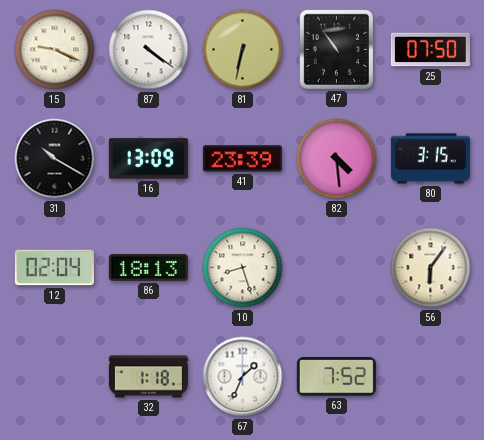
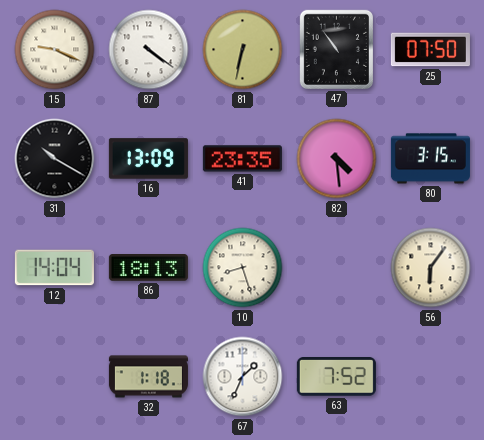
41: 23:39 -> 23:35 (242, 159)
12: 02:04 -> 14:04 (54, 268)
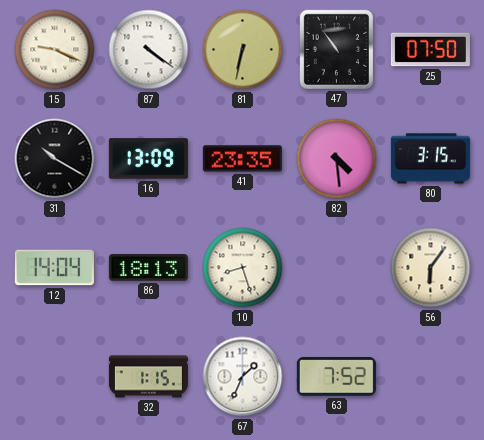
32: 1:18 -> 1:15 (148, 377)
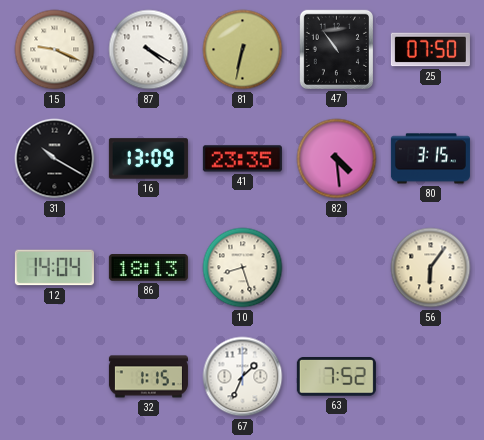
87: 4:21 -> 4:20 (149, 50)
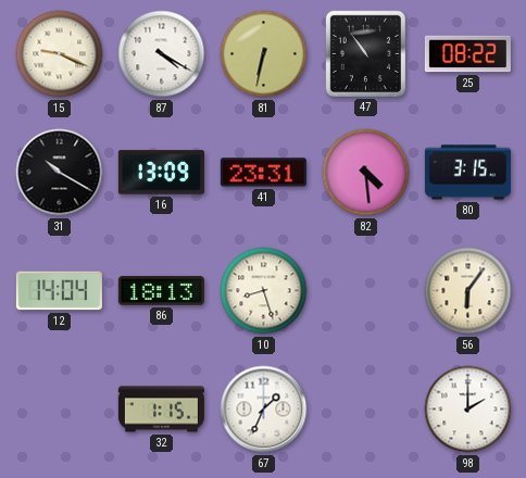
25: 07:50 -> 08:22 (467, 54)
41: 23:35 -> 23:31 (263, 173)
63: 7:52 -> none (336, 377)
98: none -> 2:00 (468, 410)
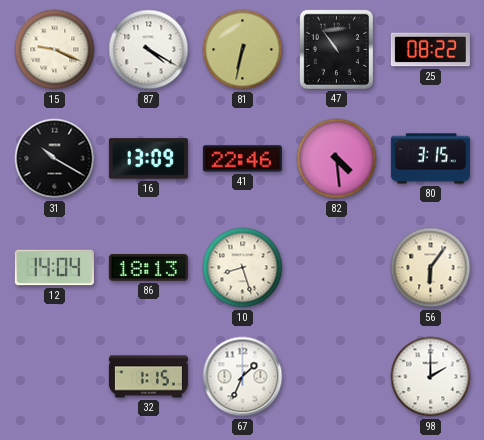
41: 23:31 -> 22:46 (242, 159)
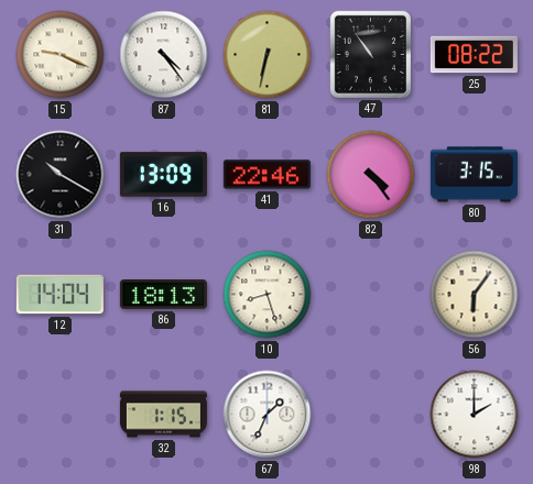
87: 4:20 -> 4:24 (164, 55)
82: 4:29 -> 4:24 (371, 175)
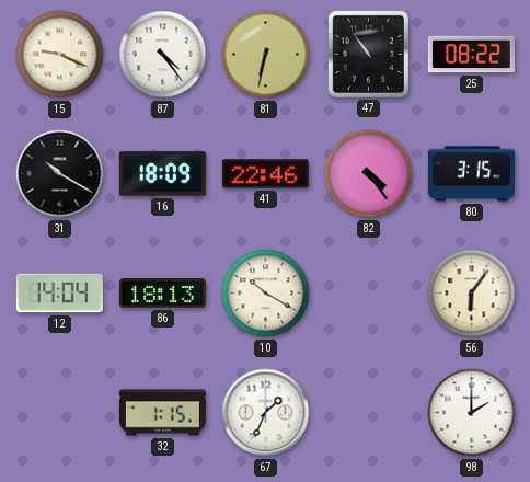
16: 13:09 -> 18:09 (162, 174)
10: 8:27 -> 10:20 (266, 294)
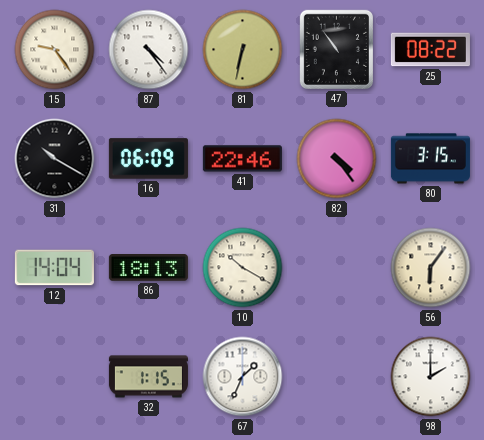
15: 9:19 -> 9:24 (55, 50)
16: 18:09 -> 06:09 (148, 159)
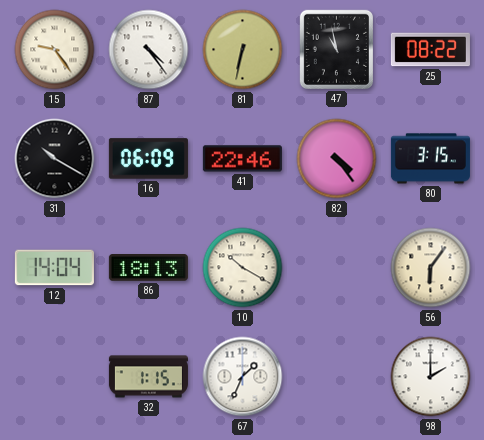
47: 10:54 -> 10:58 (336, 49)
